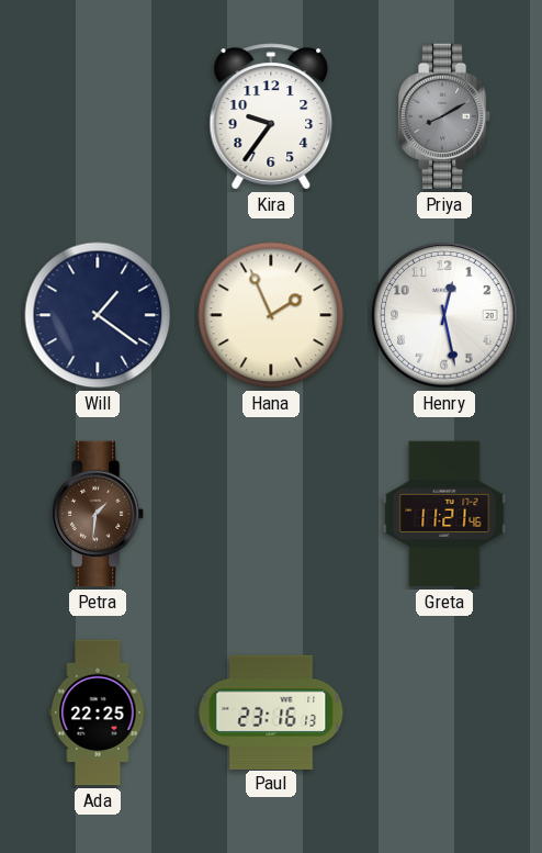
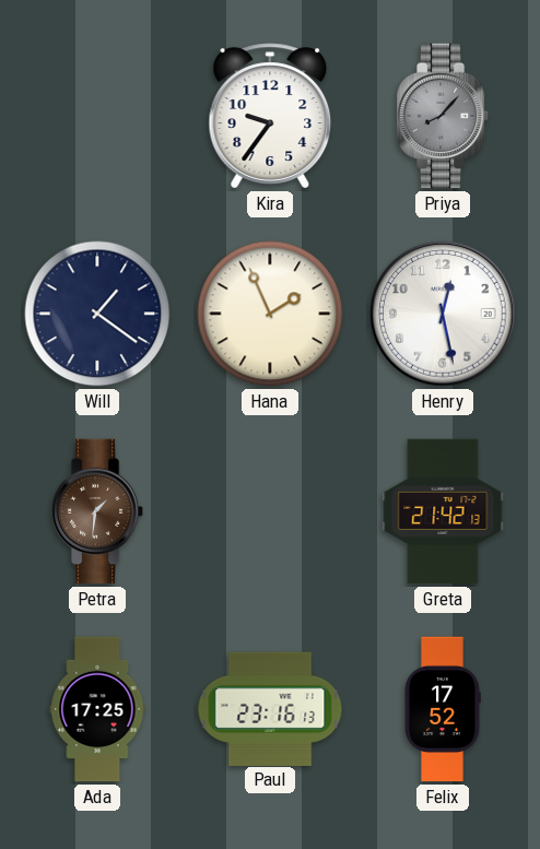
Priya: 8:10 -> 8:07 (443, 116)
Greta: 11:21 -> 21:42 (443, 511)
Ada: 22:25 -> 17:25 (97, 709)
Felix: none -> 17:52 (443, 709)
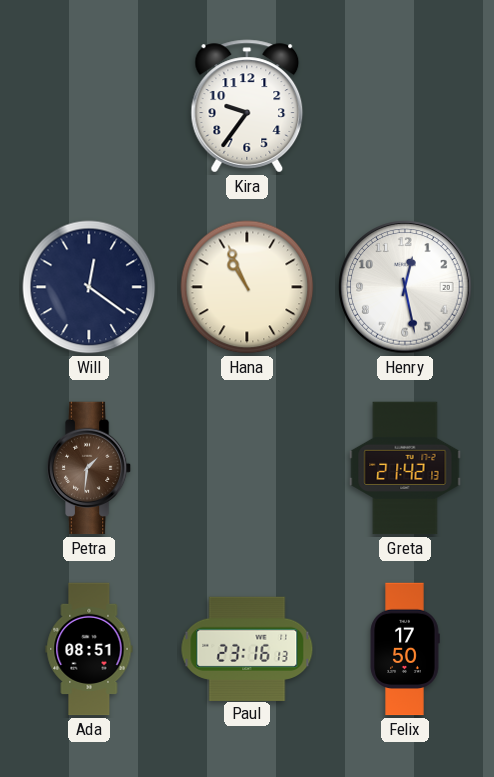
Priya: 8:07 -> none (443, 116)
Will: 1:21 -> 12:21 (89, 287)
Hana: 1:56 -> 10:56 (247, 287)
Ada: 17:25 -> 08:51 (89, 649)
Felix: 17:52 -> 17:50 (405, 649)
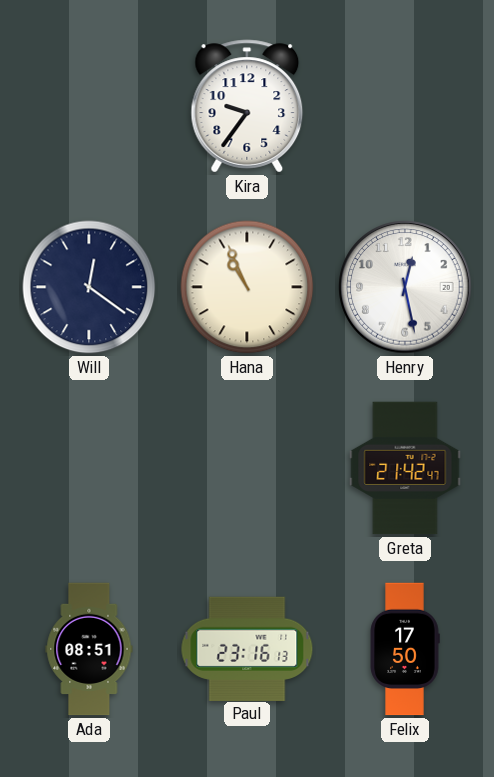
Petra: 1:31 -> none (89, 468)
Greta: 21:42:13 -> 21:42:47 (405, 468)
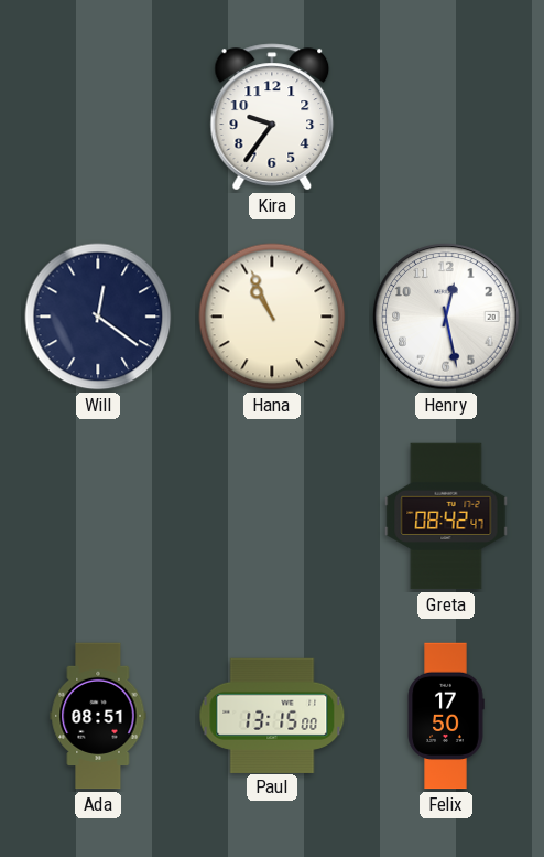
Greta: 21:42 -> 08:42 (446, 516)
Paul: 23:16 -> 13:15 (272, 715)
